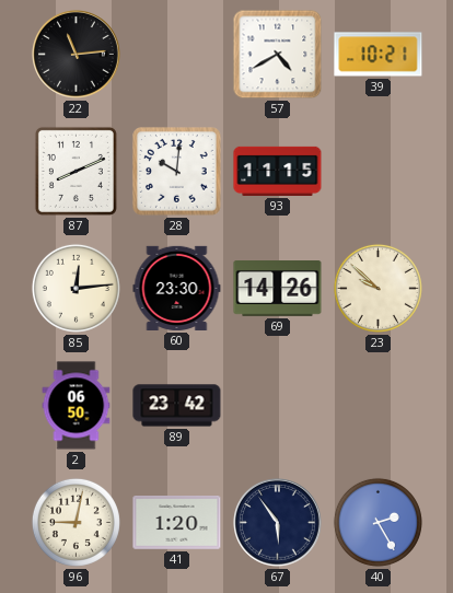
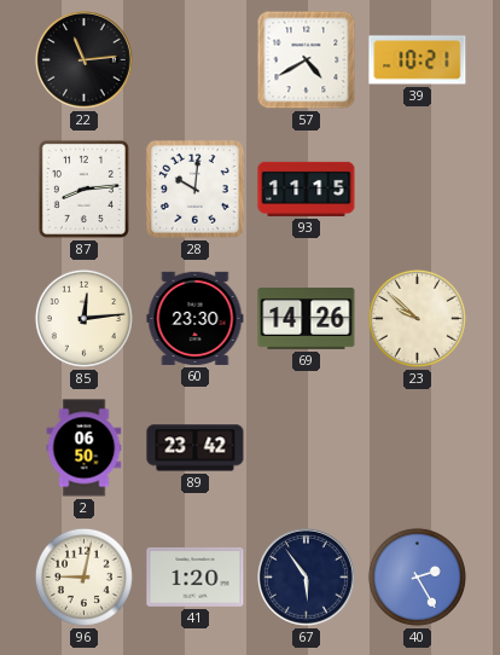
87: 8:11 -> 8:14 (83, 189)
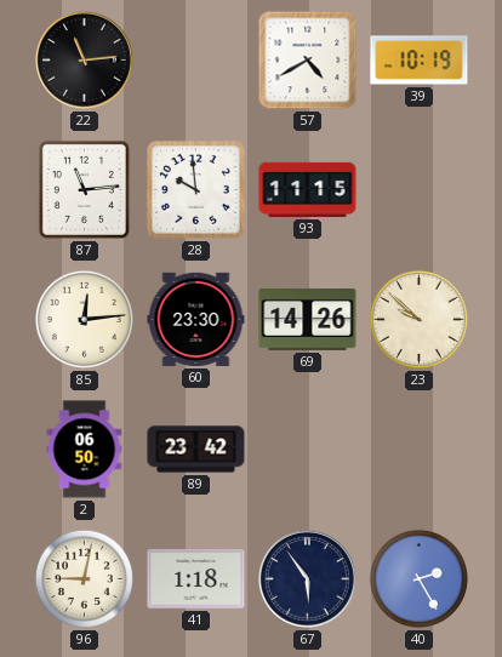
39: 10:21 -> 10:19 (420, 61)
87: 8:14 -> 11:14 (84, 189)
28: 10:01 -> 9:59 (196, 190)
41: 1:20 -> 1:18 (196, 579)
